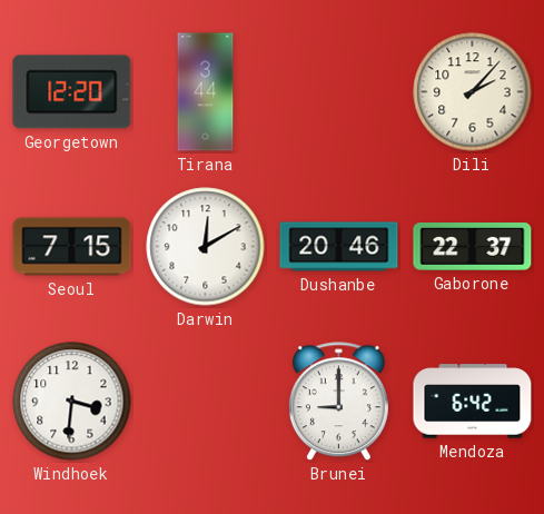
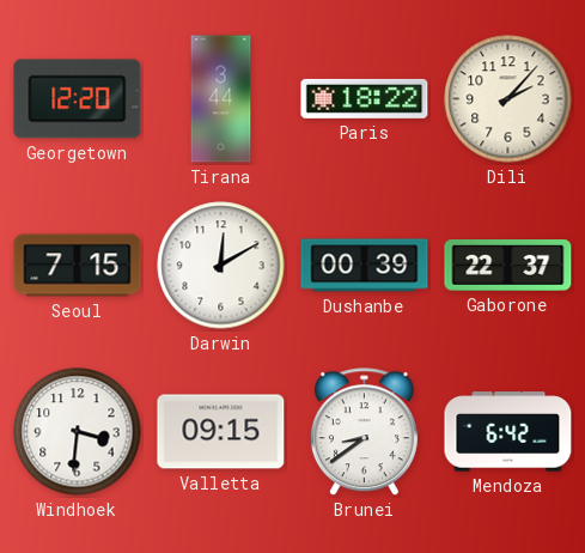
Paris: none -> 18:22 (365, 98)
Dushanbe: 20:46 -> 00:39 (365, 266)
Valletta: none -> 09:15 (221, 432)
Brunei: 9:00 -> 8:39 (364, 432)
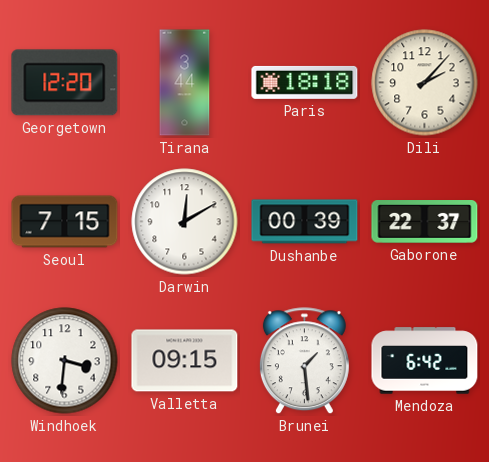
Paris: 18:22 -> 18:18 (305, 82)
Brunei: 8:39 -> 1:29 (304, 361)
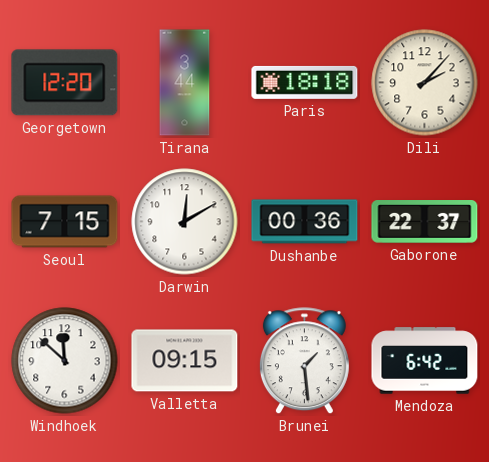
Dushanbe: 00:39 -> 00:36 (305, 222)
Windhoek: 3:31 -> 11:52 (65, 361)
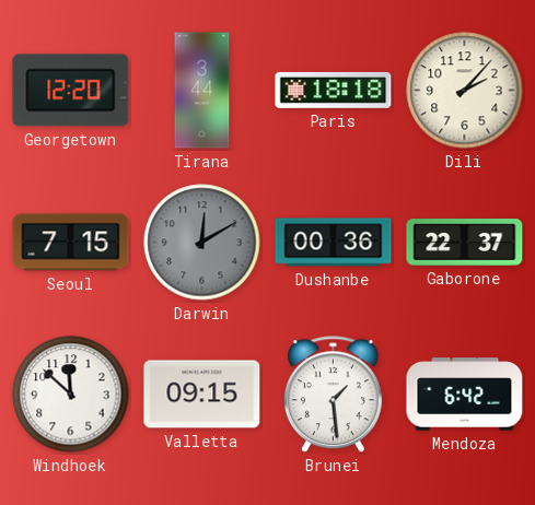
Darwin dial: white -> grey (202, 243)
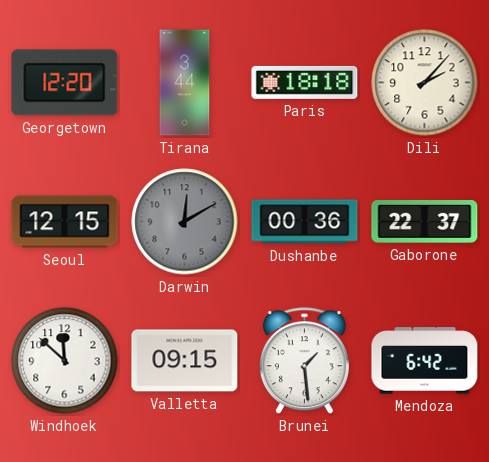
Seoul: 7:15 -> 12:15 (65, 222)
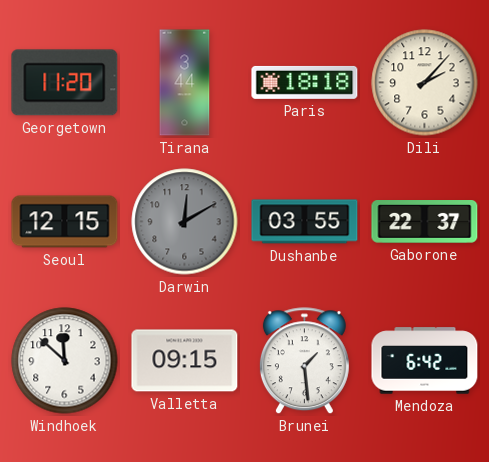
Georgetown: 12:20 -> 11:20 (65, 83)
Dushanbe: 00:36 -> 03:55 (305, 222)
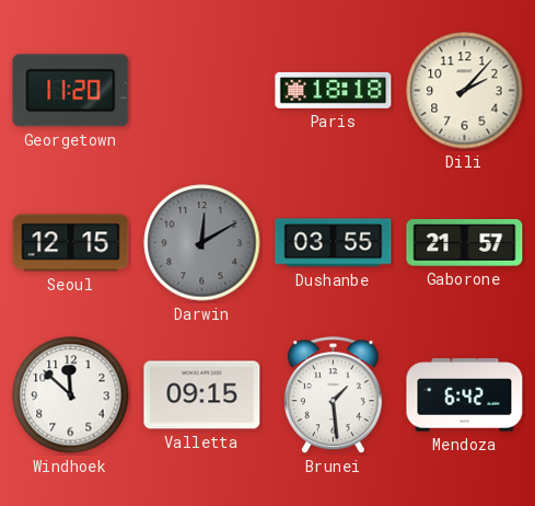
Tirana: 3:44 -> none (185, 83)
Gaborone: 22:37 -> 21:57 (465, 243)
